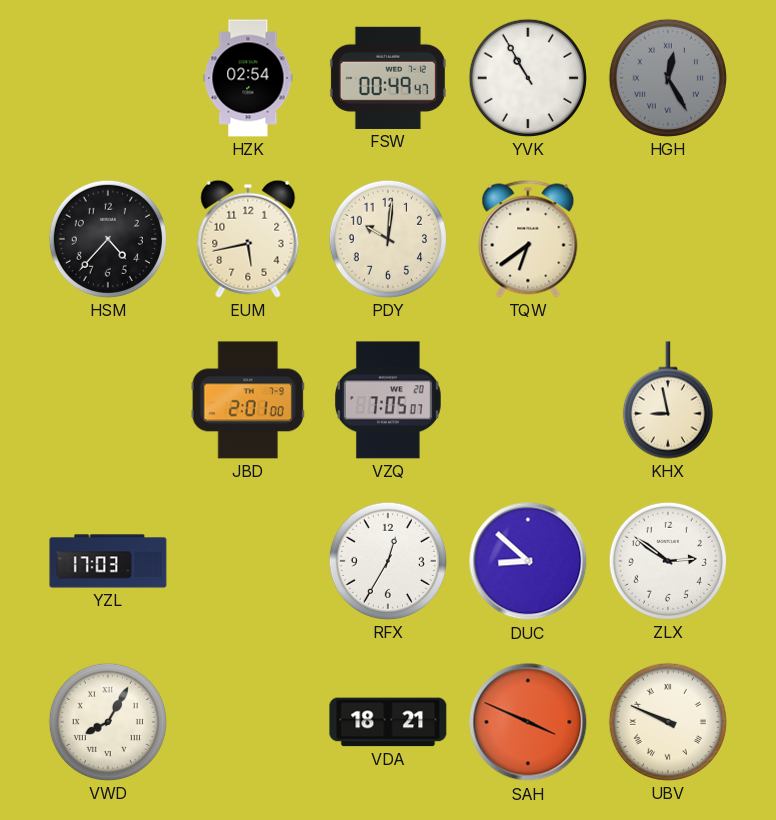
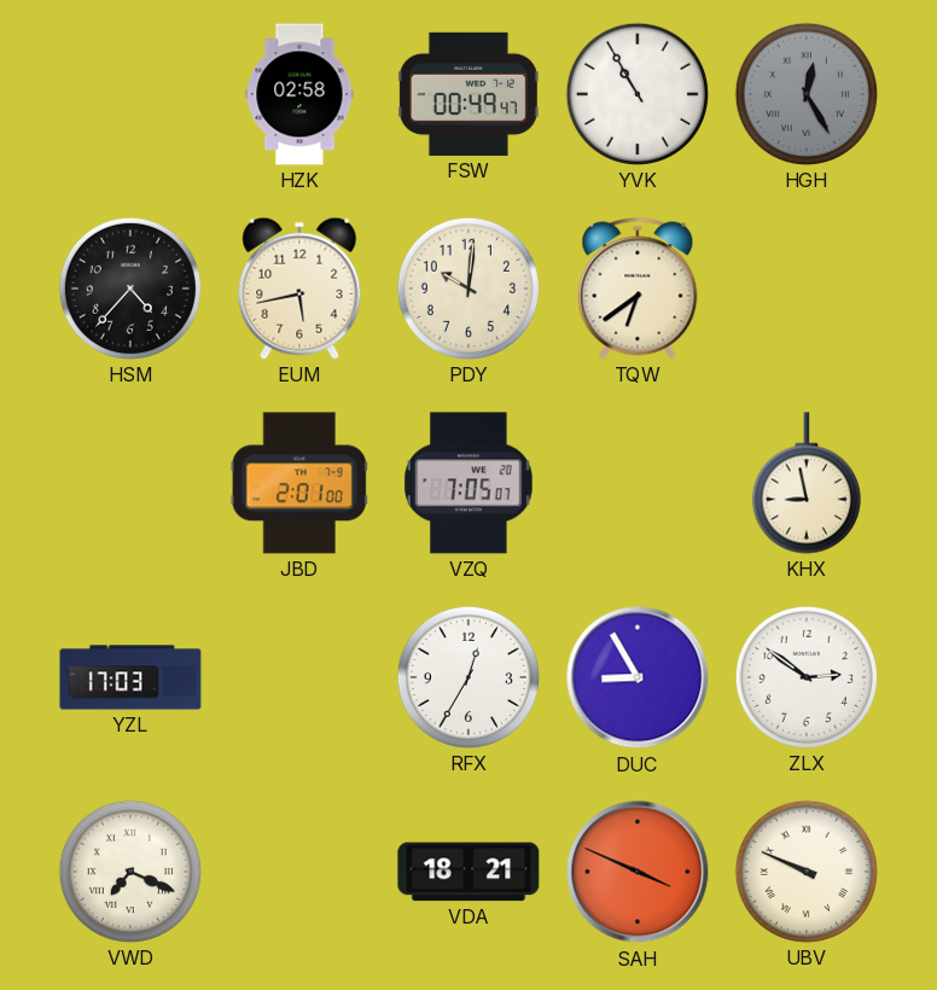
HZK: 02:54 -> 02:58 (299, 94)
DUC: 8:52 -> 8:55 (638, 677)
VWD: 8:05 -> 7:19 (130, 872)
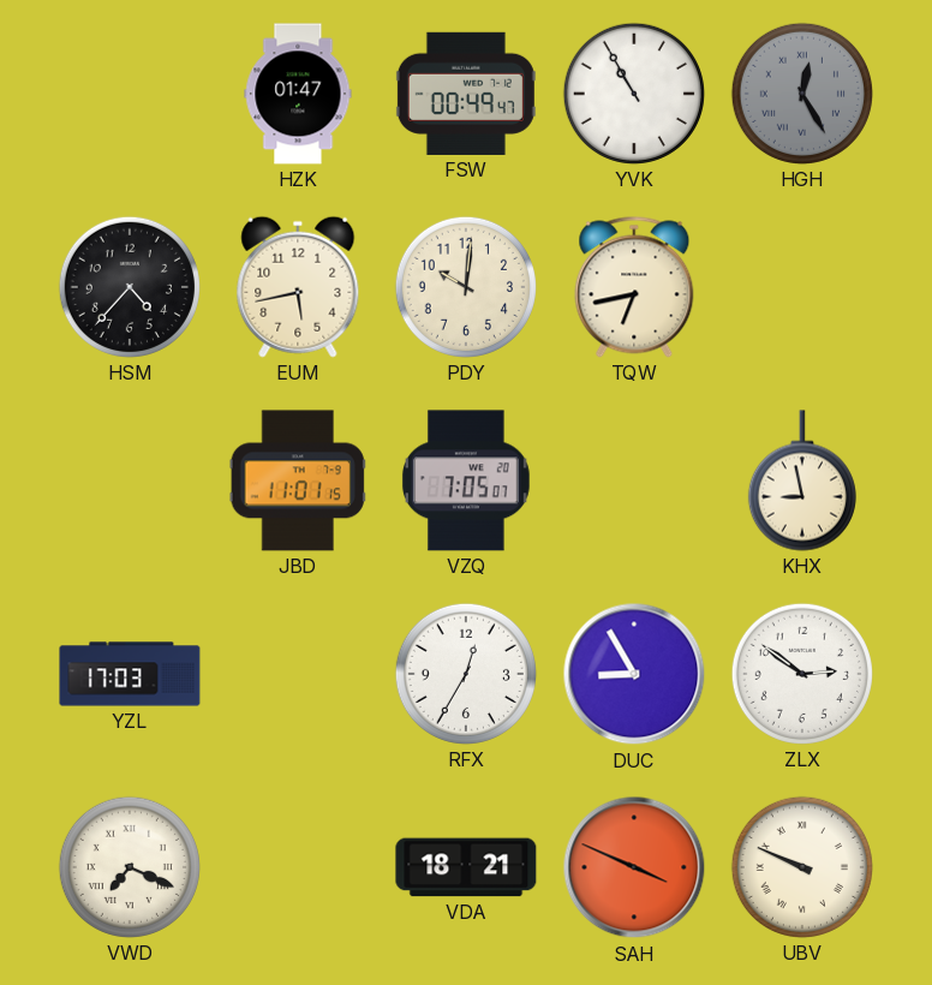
HZK: 02:58 -> 01:47 (298, 94)
TQW: 6:39 -> 6:43 (634, 287)
JBD: 2:01 -> 11:01 (298, 480)
